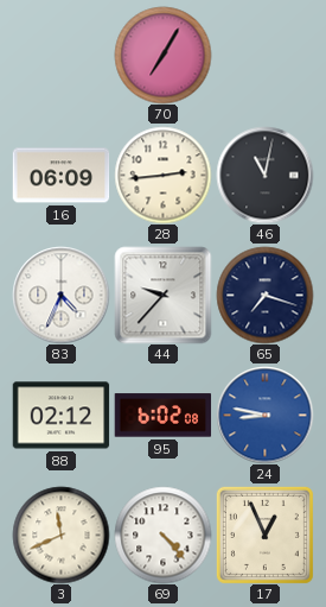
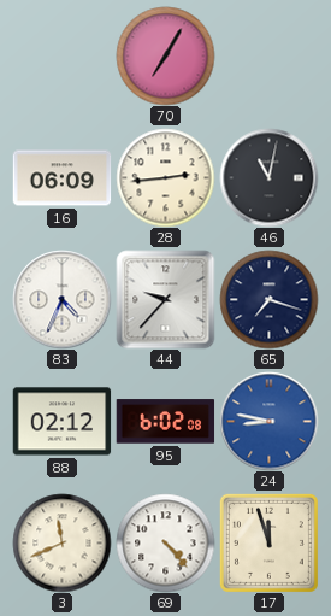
17: 12:56 -> 11:57 (268, 542)
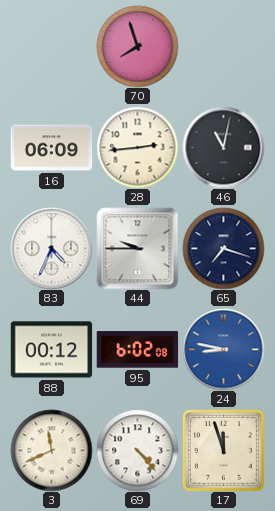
70: 7:05 -> 7:57 (137, 46)
44: 9:37 -> 9:45 (137, 248)
88: 02:12 -> 00:12 (51, 350)
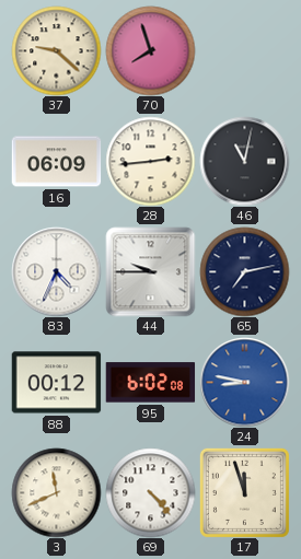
37: none -> 9:22 (56, 50)
65: 7:18 -> 7:13 (244, 271)
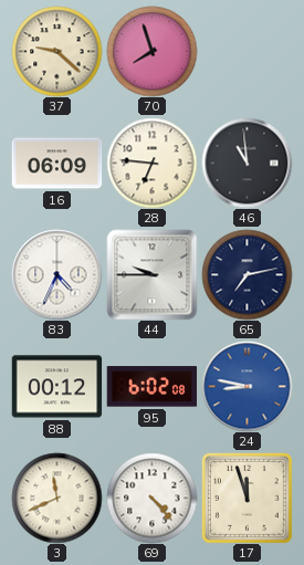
28: 2:44 -> 6:46 (151, 163)
46: 11:02 -> 10:59 (247, 163)
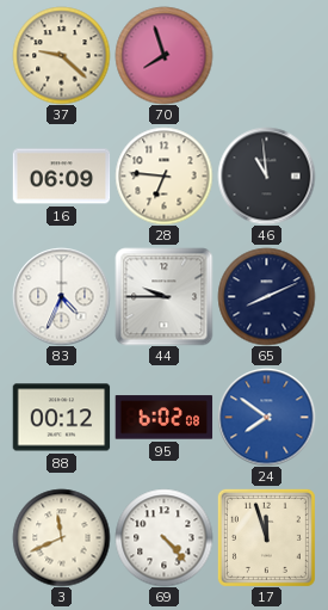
65: 7:13 -> 8:11 (266, 296)
24: 8:47 -> 7:51 (266, 417)
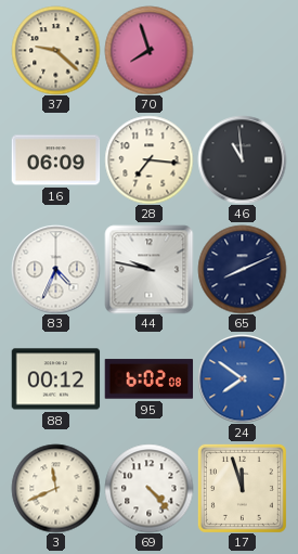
28: 6:46 -> 7:16 (148, 159)
44: 9:45 -> 9:47 (148, 269)
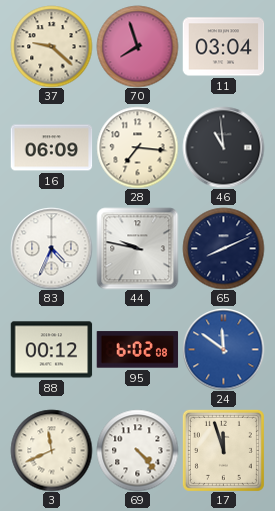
11: none -> 03:04 (223, 47)
24: 7:51 -> 11:51 (223, 349)
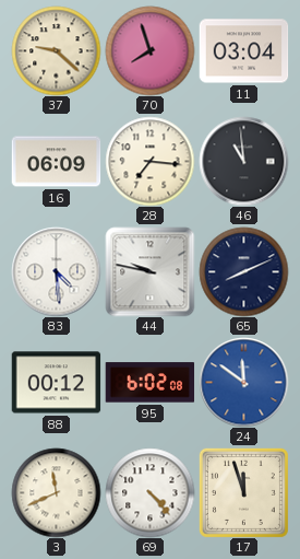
83: 4:34 -> 4:29 (56, 271)
